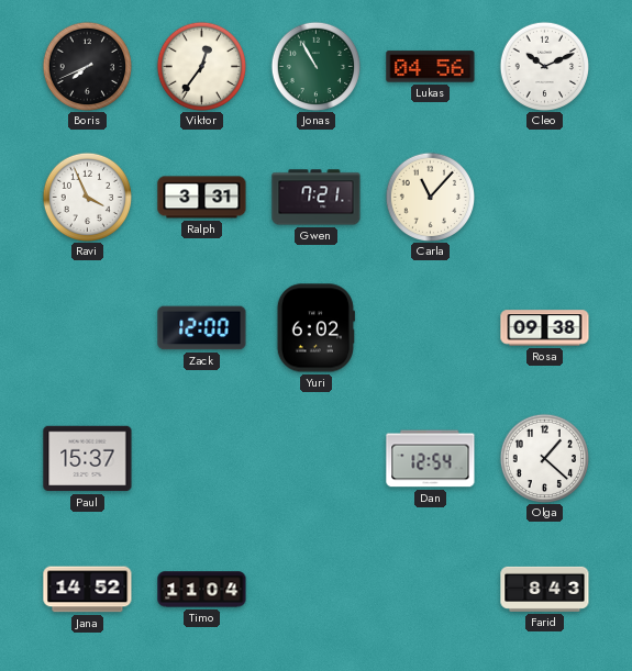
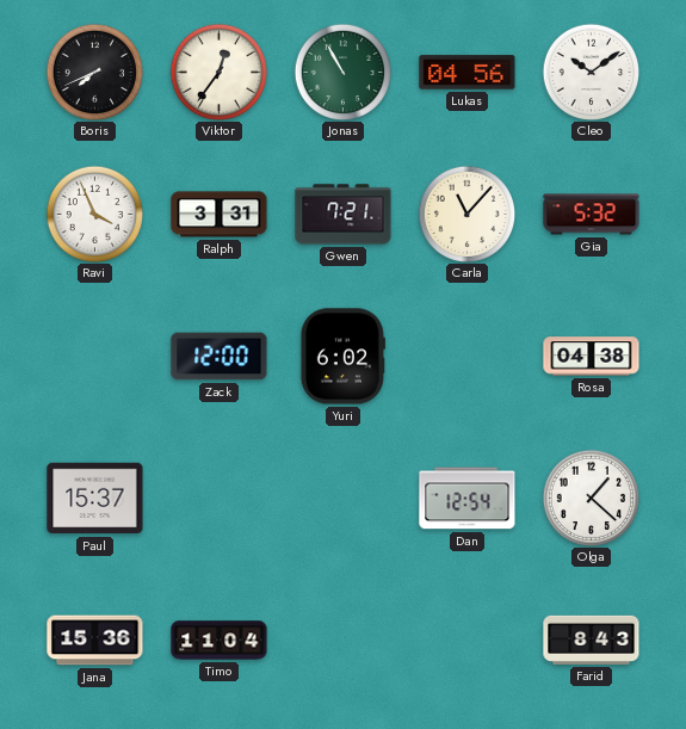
Cleo: 10:11 -> 10:09 (591, 72)
Gia: none -> 5:32 (592, 215)
Rosa: 09:38 -> 04:38 (592, 357)
Jana: 14:52 -> 15:36 (95, 641)
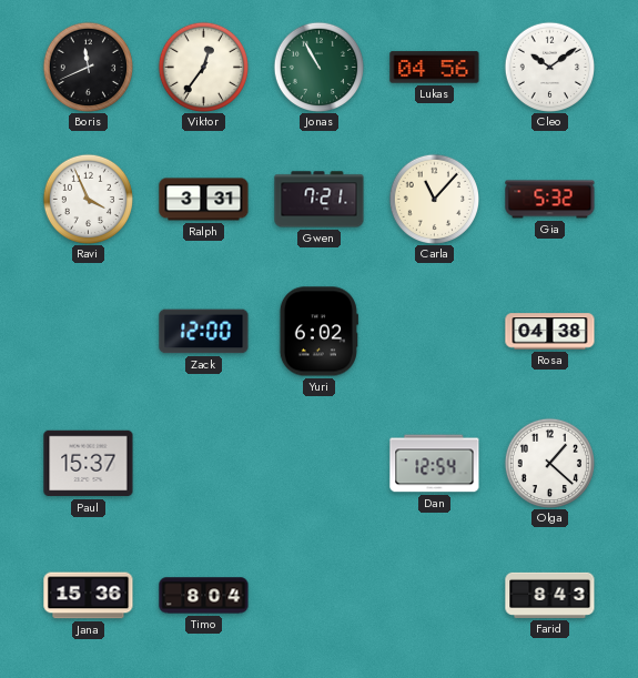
Boris: 7:41 -> 11:41 (88, 67)
Timo: 11:04 -> 8:04 (204, 596)
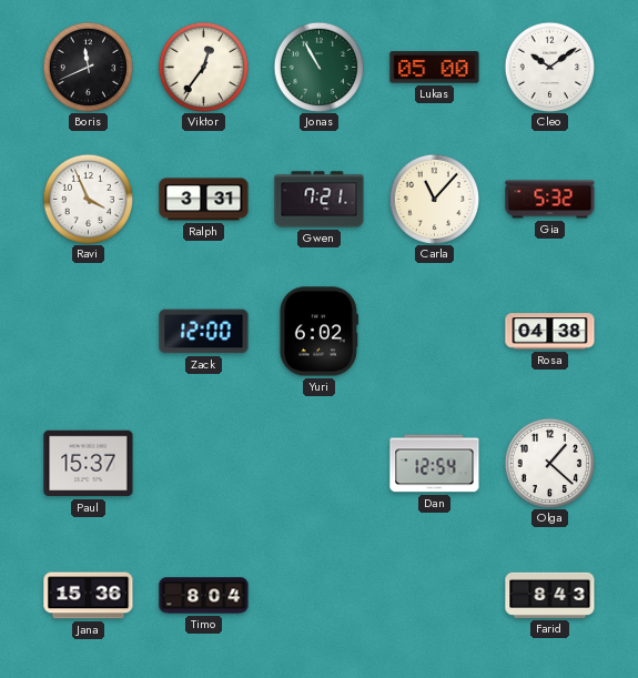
Lukas: 04:56 -> 05:00 (435, 68)
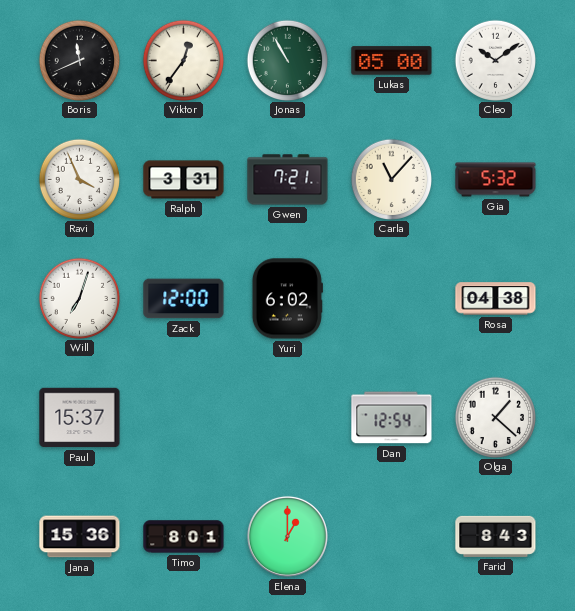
Will: none -> 7:03 (79, 298)
Timo: 8:04 -> 8:01 (184, 537)
Elena: none -> 1:00 (287, 536)
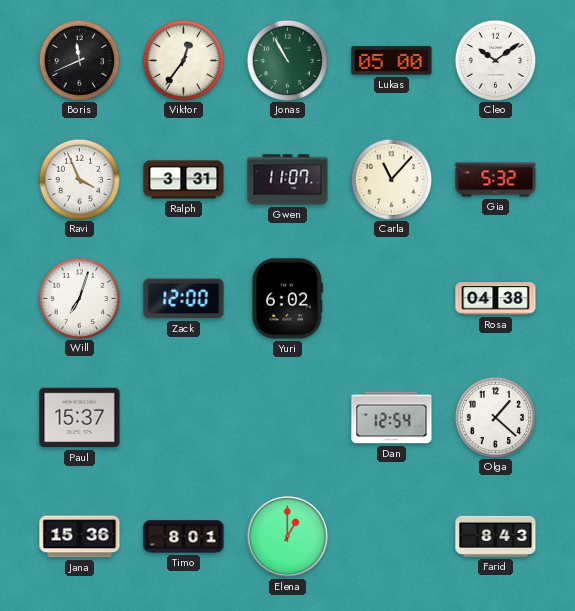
Gwen: 7:21 -> 11:07 (288, 180)
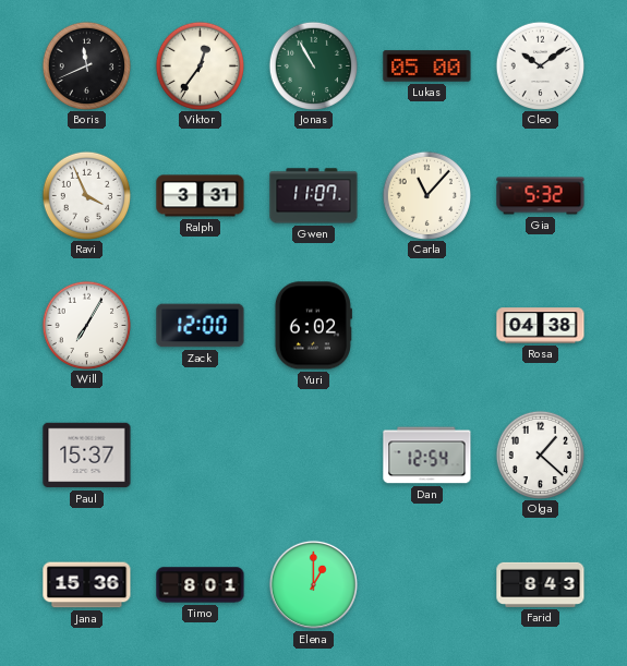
Will: 7:03 -> 7:05 (86, 325)
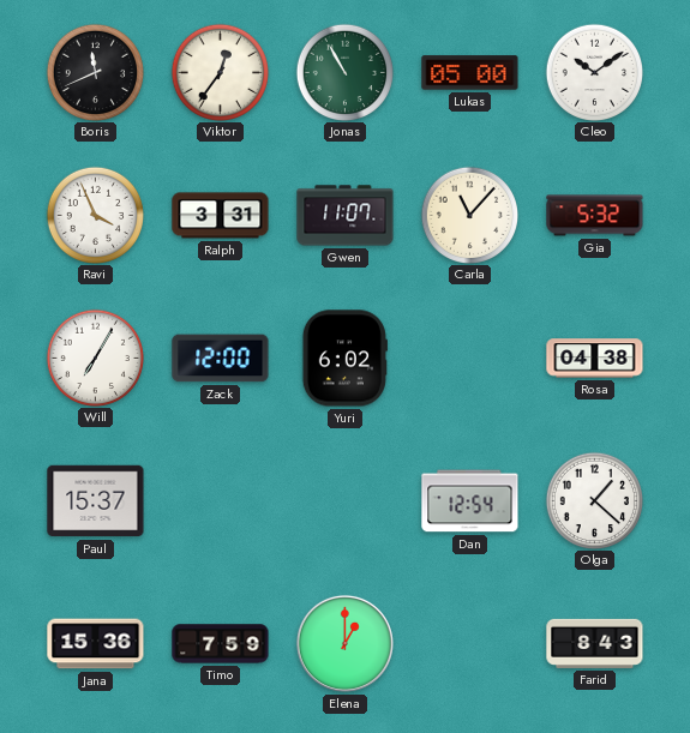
Timo: 8:01 -> 7:59 (221, 644)
